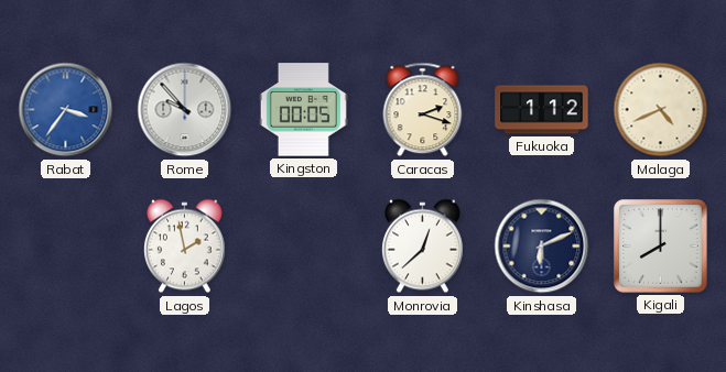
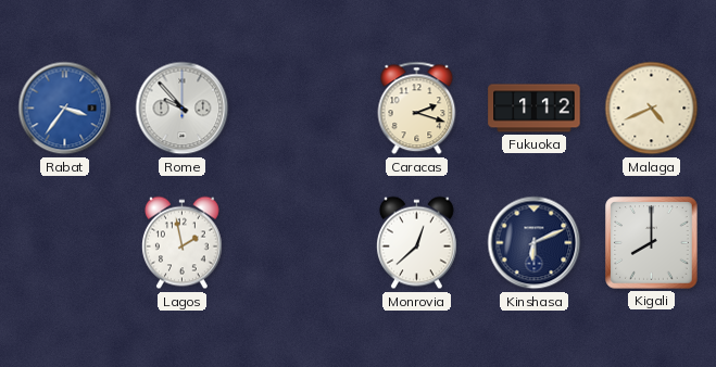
Kingston: 00:05 -> none (303, 110)
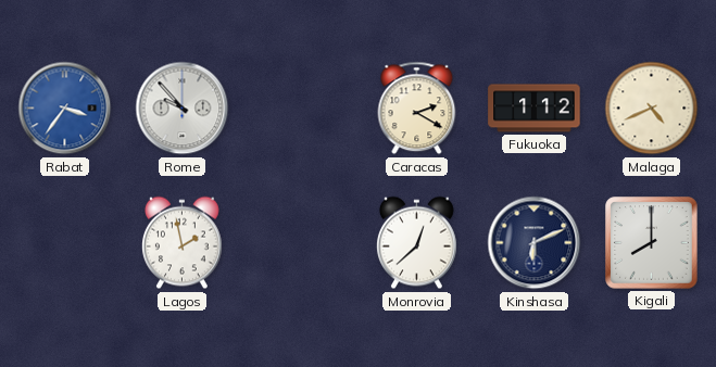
Caracas: 2:18 -> 2:20 (417, 109)
